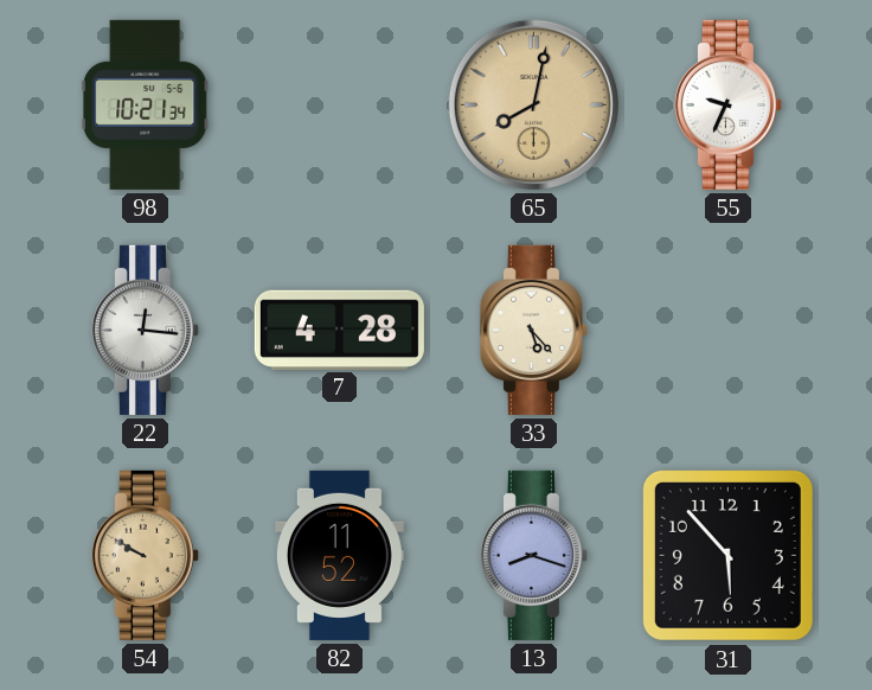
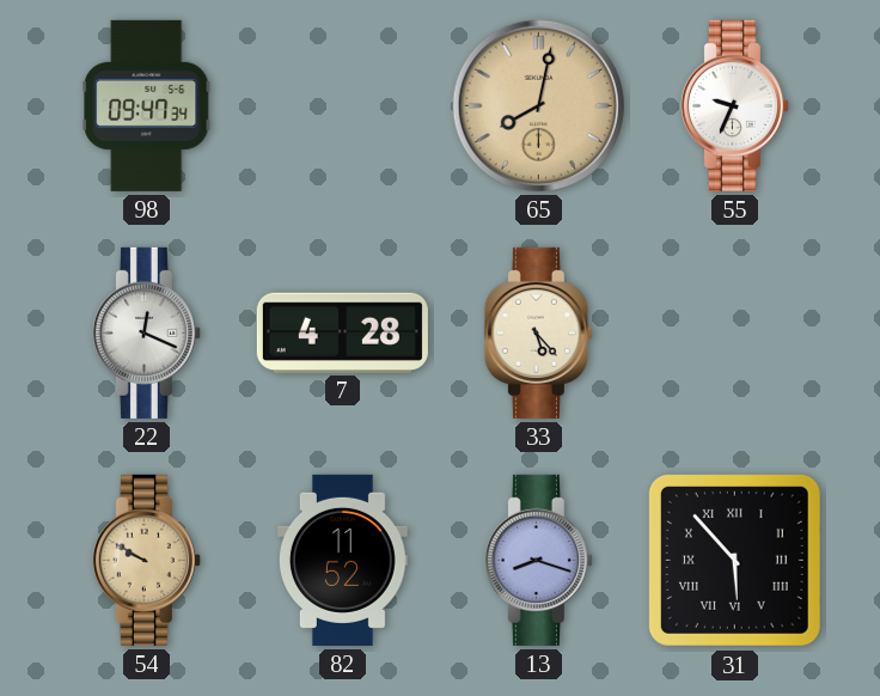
98: 10:21 -> 09:47 (147, 105)
22: 12:16 -> 12:19 (146, 332)
31 numerals: Arabic -> Roman (734, 560)
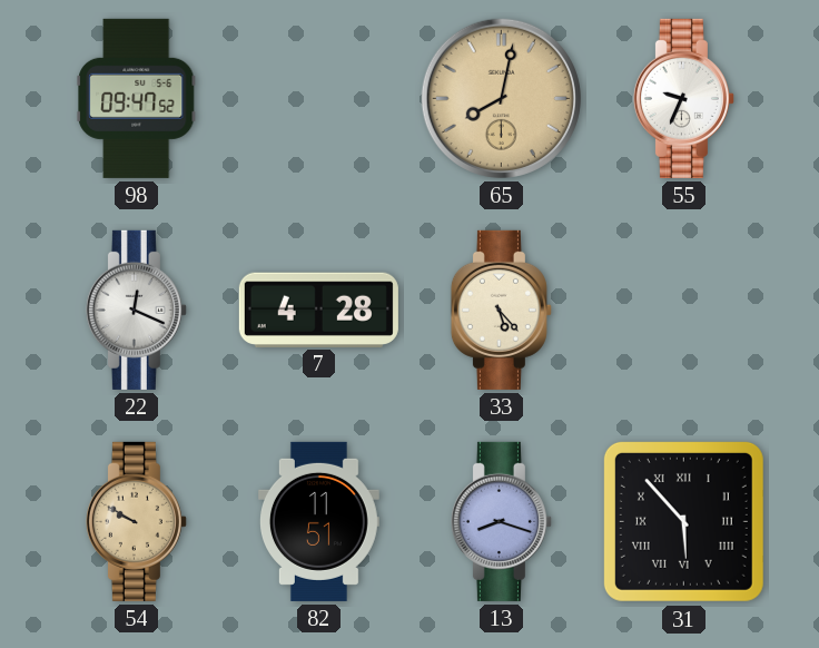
98: 09:47:34 -> 09:47:52 (137, 98)
82: 11:52 -> 11:51 (318, 521)
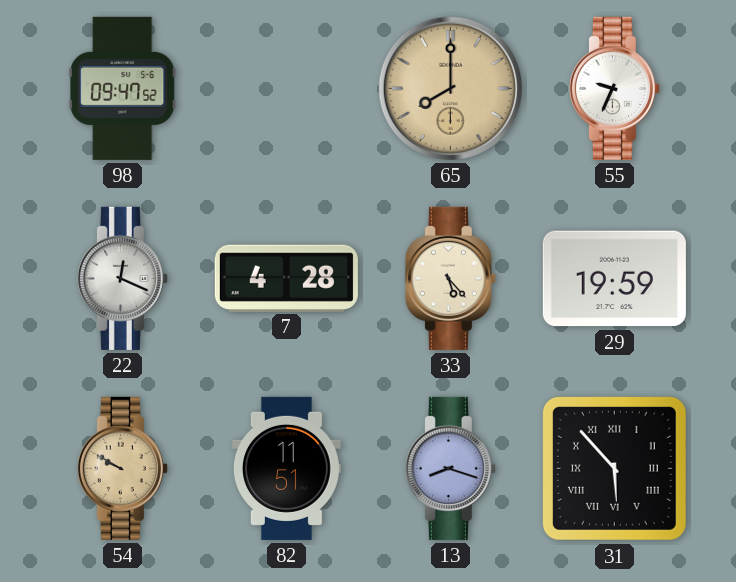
65: 8:02 -> 8:00 (450, 88)
29: none -> 19:59 (614, 279)
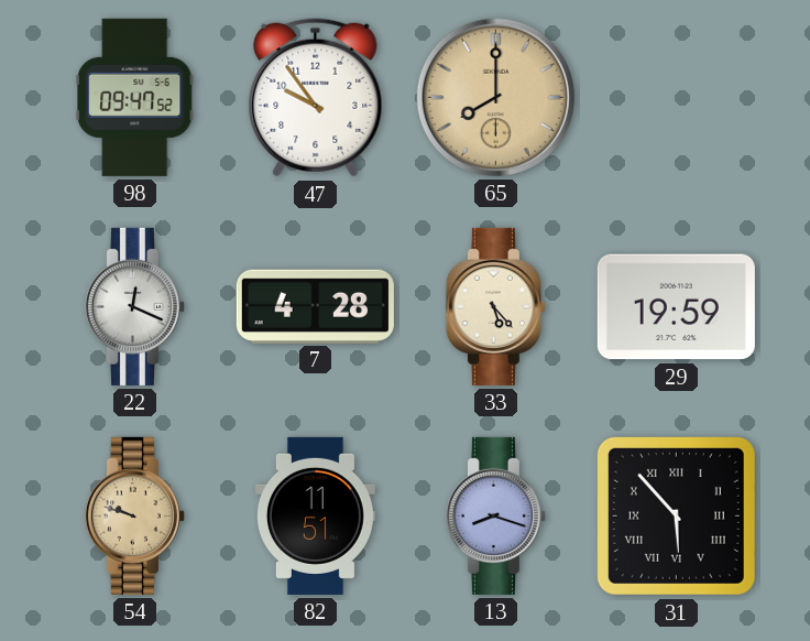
47: none -> 9:54 (316, 98)
55: 9:34 -> none (614, 88)
54: 9:50 -> 9:48 (134, 515)
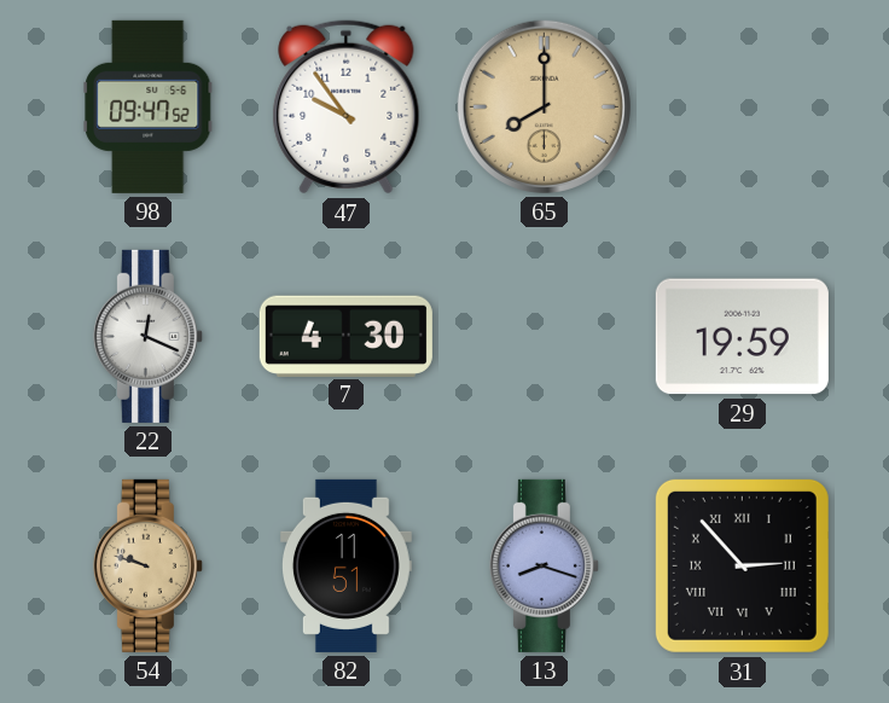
7: 4:28 -> 4:30 (345, 336)
33: 5:23 -> none (495, 306)
31: 5:53 -> 2:53 (742, 565)
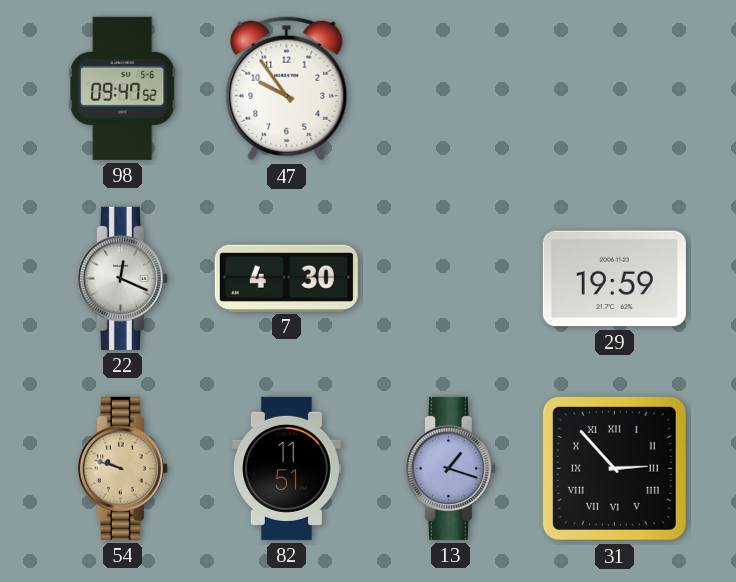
65: 8:00 -> none (544, 106)
13: 8:18 -> 1:18 (450, 468)
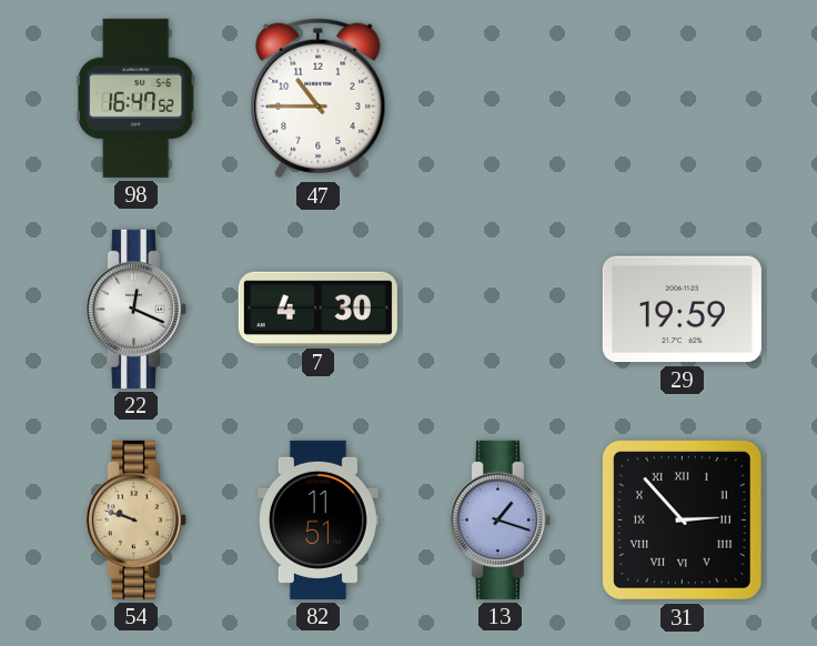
98: 09:47 -> 16:47 (137, 98)
47: 9:54 -> 10:45 (319, 99)
